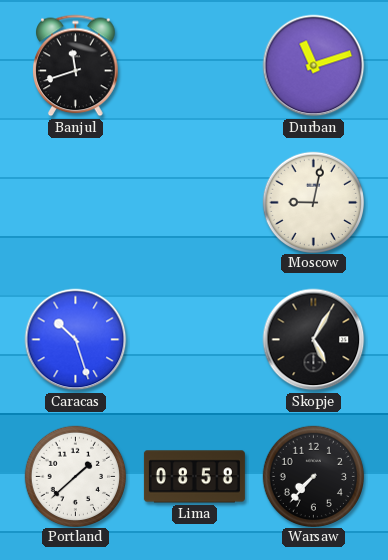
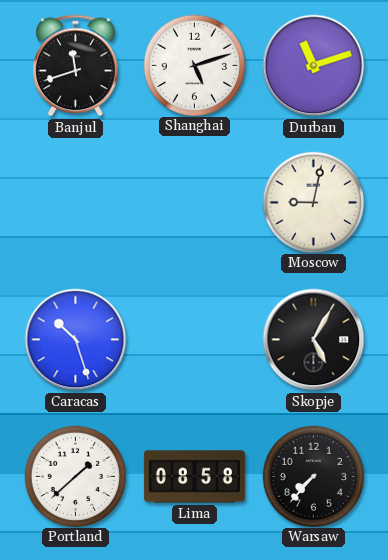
Shanghai: none -> 5:12 (194, 65)
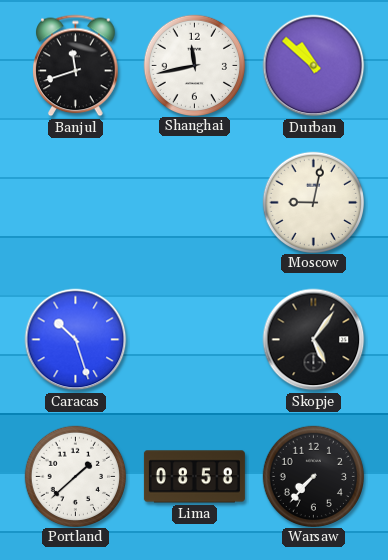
Shanghai: 5:12 -> 11:43 (194, 65)
Durban: 11:12 -> 10:52 (314, 66)
Skopje: 5:05 -> 5:06 (314, 340)
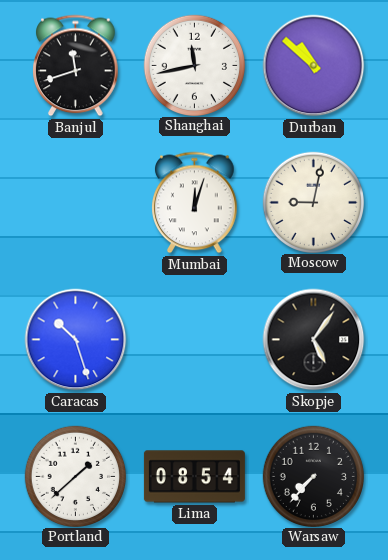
Mumbai: none -> 12:03 (195, 203)
Lima: 08:58 -> 08:54 (194, 477)
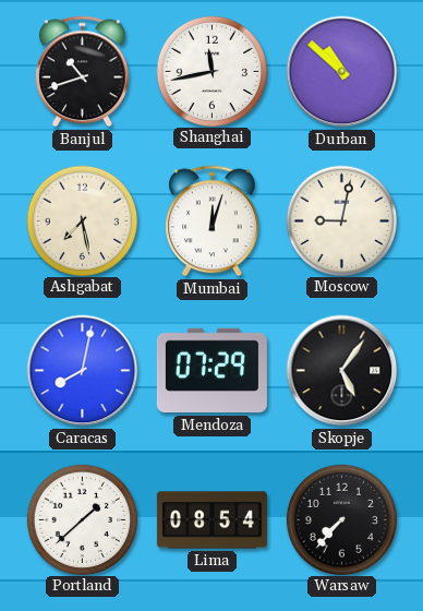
Banjul: 11:42 -> 10:42 (83, 72)
Ashgabat: none -> 7:28 (82, 220)
Caracas: 10:27 -> 8:02 (83, 371)
Mendoza: none -> 07:29 (211, 371)
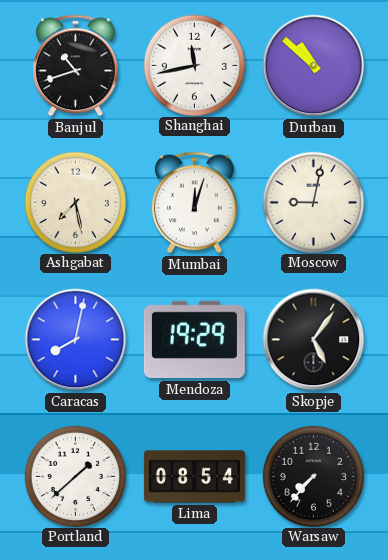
Mendoza: 07:29 -> 19:29 (194, 340)
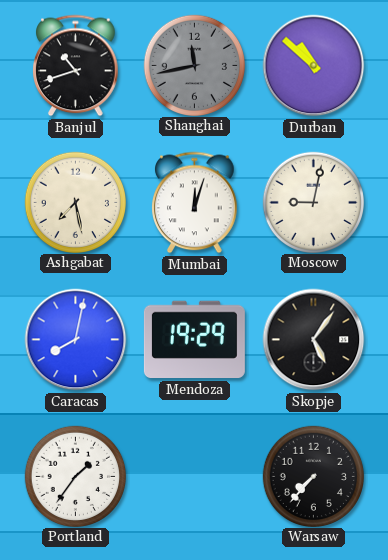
Shanghai dial: white -> grey (194, 65)
Portland: 1:38 -> 1:36 (75, 476)
Lima: 08:54 -> none (194, 477)
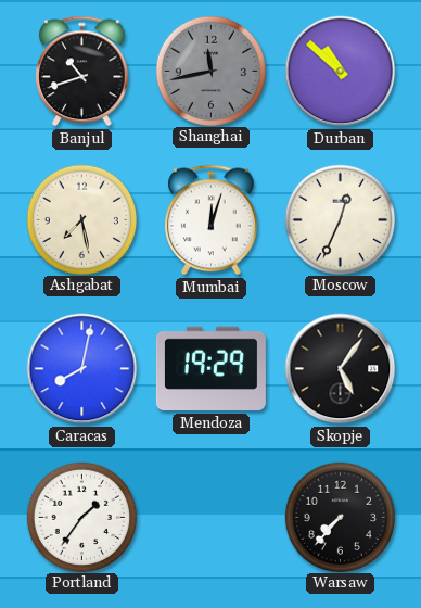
Moscow: 9:02 -> 12:34 (340, 219)
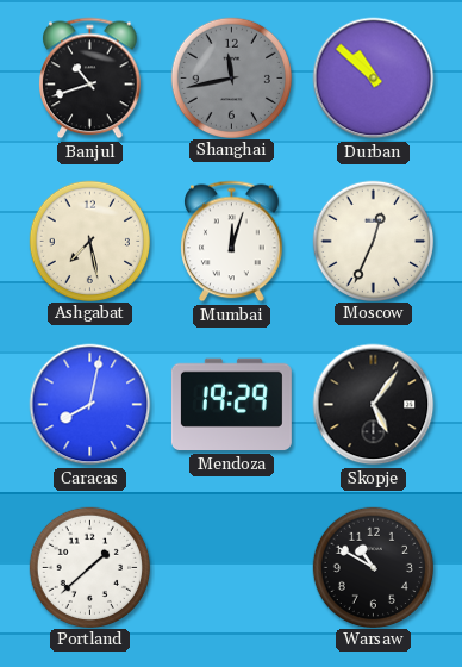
Portland: 1:36 -> 1:38 (89, 567)
Warsaw: 7:37 -> 10:50 (373, 567)
